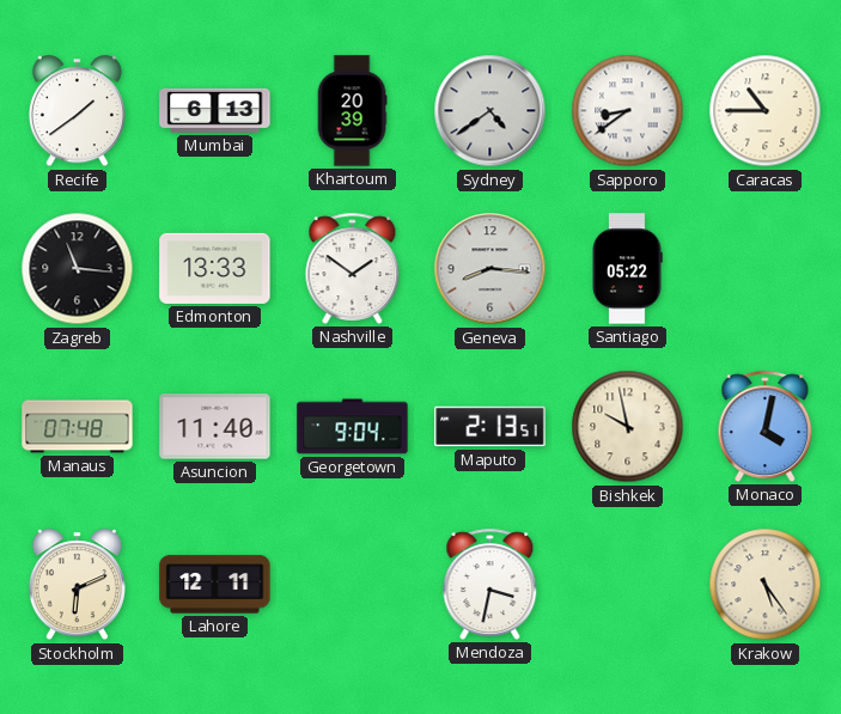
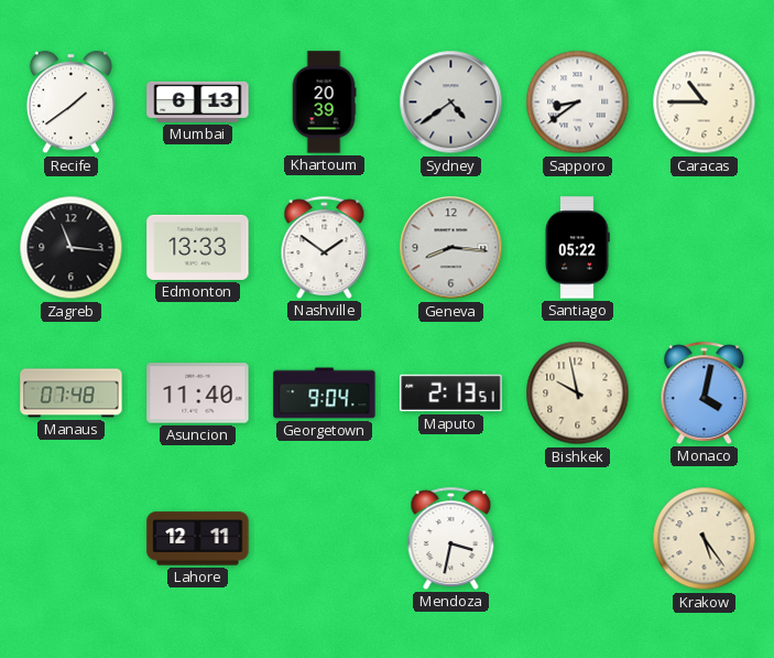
Stockholm: 6:11 -> none (77, 585)
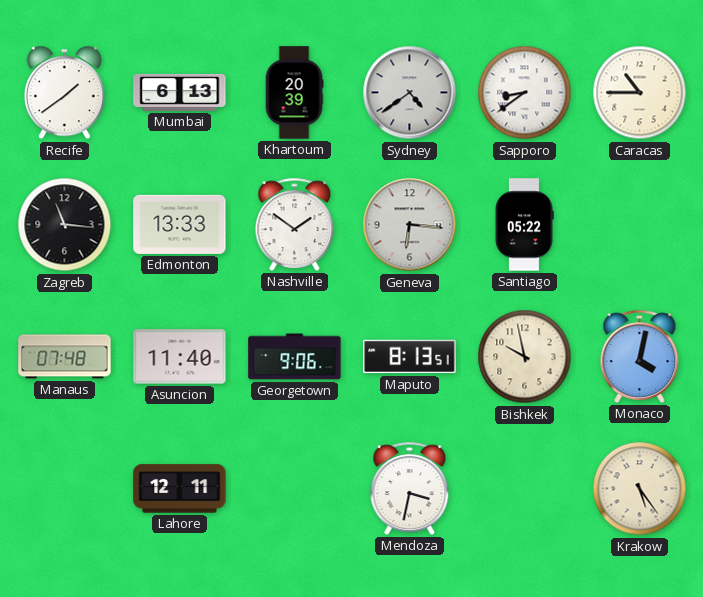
Geneva: 8:16 -> 6:16 (410, 225)
Georgetown: 9:04 -> 9:06 (295, 357)
Maputo: 2:13 -> 8:13 (410, 357)
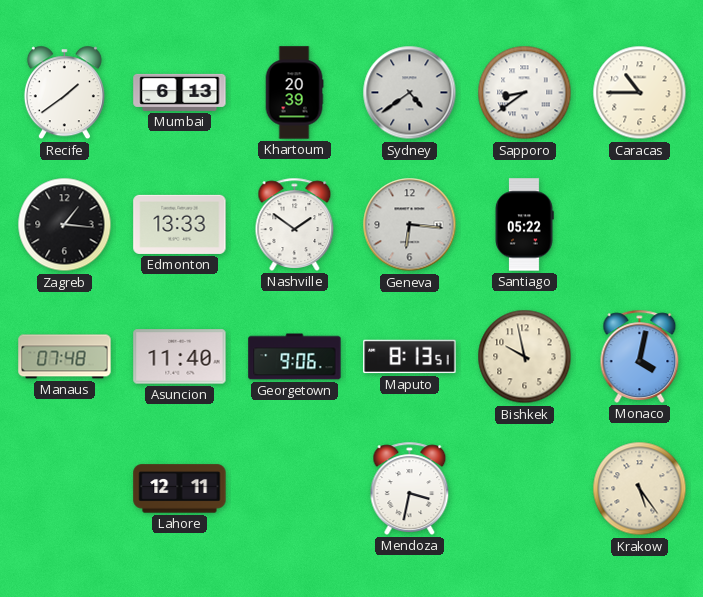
Zagreb: 11:16 -> 1:16 (65, 225)
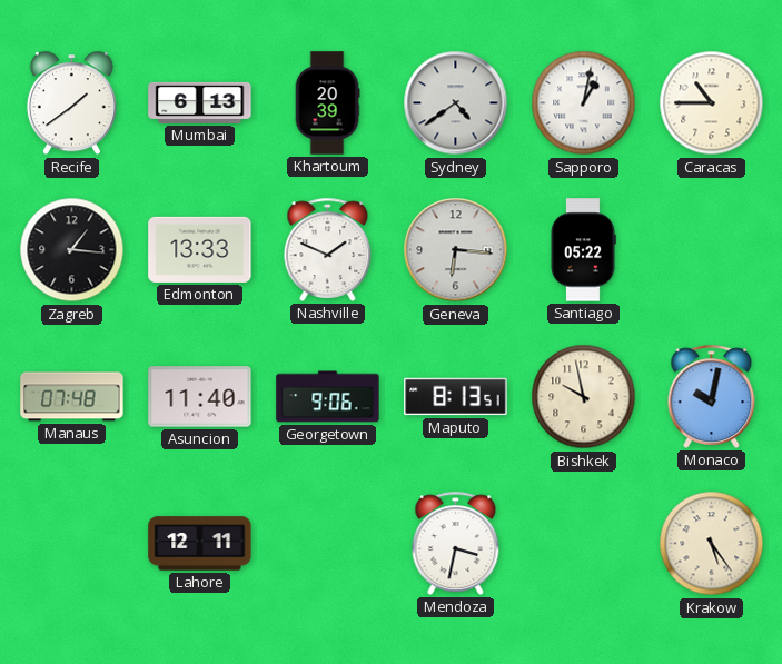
Sapporo: 8:39 -> 1:02 (584, 103)
Nashville: 1:51 -> 1:49 (328, 249)
Monaco: 4:02 -> 10:02 (712, 396)
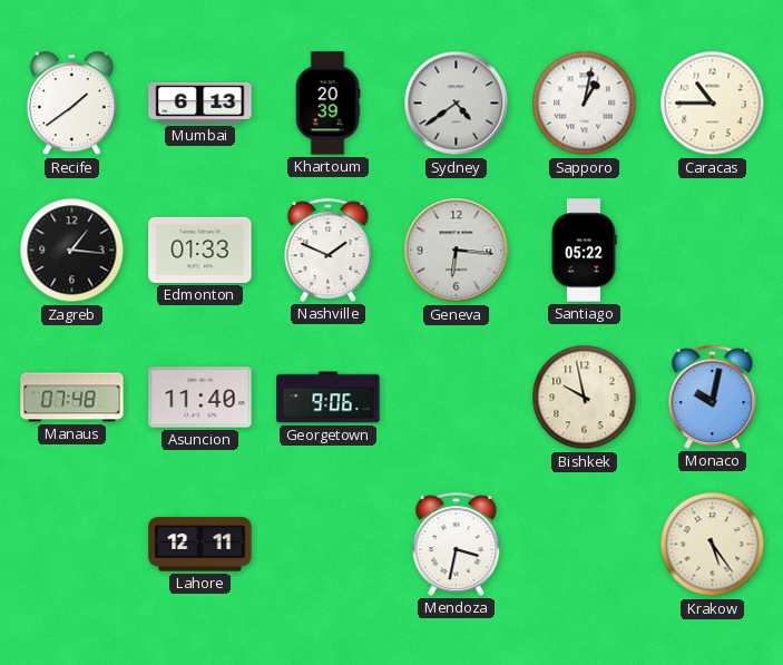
Edmonton: 13:33 -> 01:33 (200, 250)
Maputo: 8:13 -> none (456, 397)
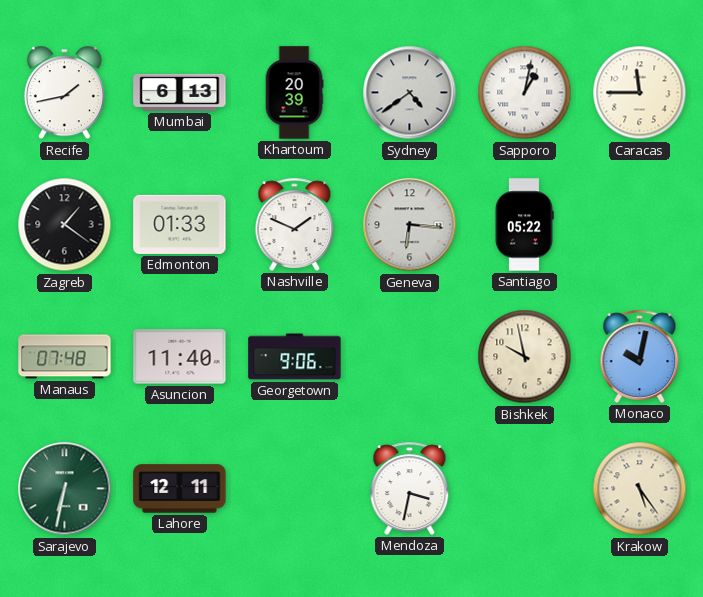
Recife: 1:39 -> 1:43 (64, 93)
Caracas: 10:45 -> 11:45 (640, 93)
Zagreb: 1:16 -> 1:21 (65, 225)
Sarajevo: none -> 6:32 (65, 489)
